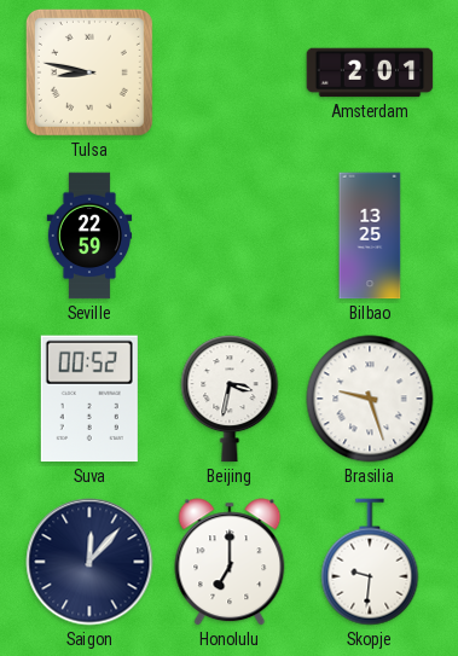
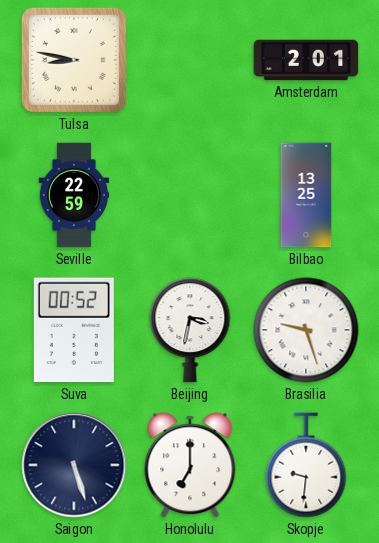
Saigon: 12:07 -> 5:27 (74, 465)
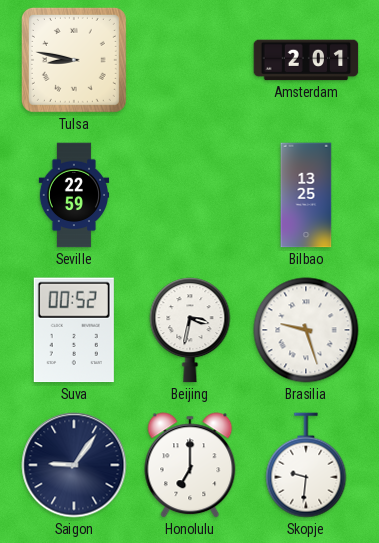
Saigon: 5:27 -> 9:06 (74, 465)
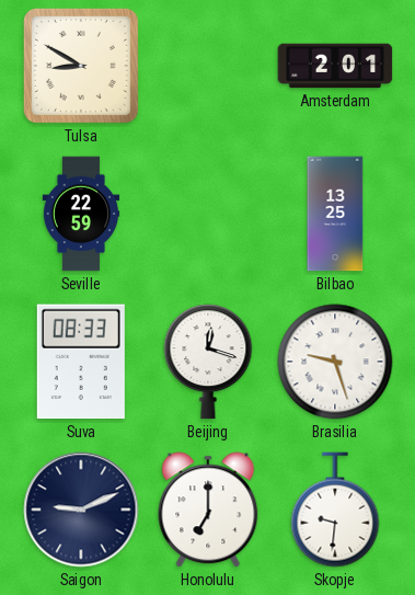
Tulsa: 8:47 -> 8:50 (81, 66)
Suva: 00:52 -> 08:33 (81, 362)
Beijing: 3:32 -> 12:18 (208, 362)
Saigon: 9:06 -> 9:11 (81, 510)
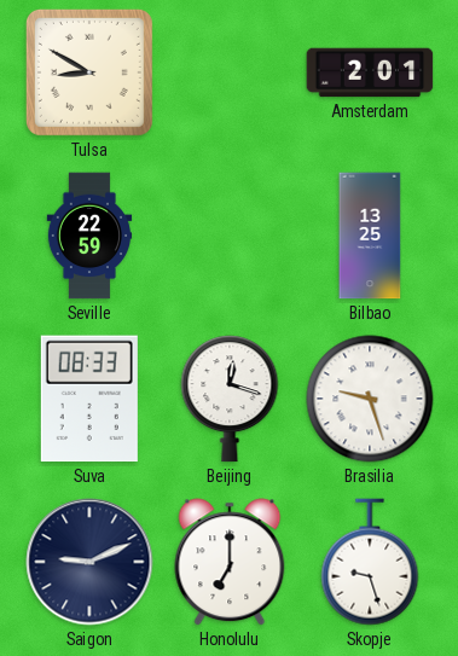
Skopje: 9:31 -> 9:27 (370, 562)
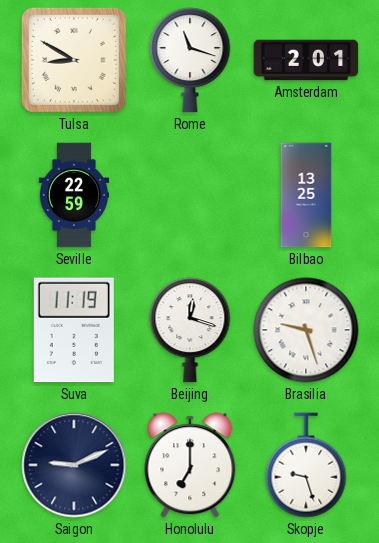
Rome: none -> 11:18 (190, 60)
Suva: 08:33 -> 11:19 (74, 330)
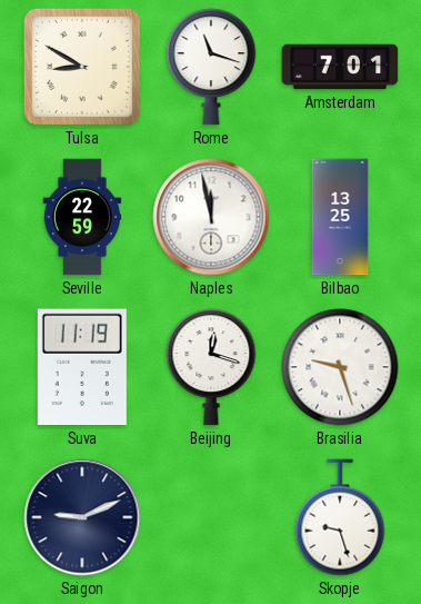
Amsterdam: 2:01 -> 7:01 (340, 67)
Naples: none -> 11:58 (211, 217)
Honolulu: 7:00 -> none (190, 465)
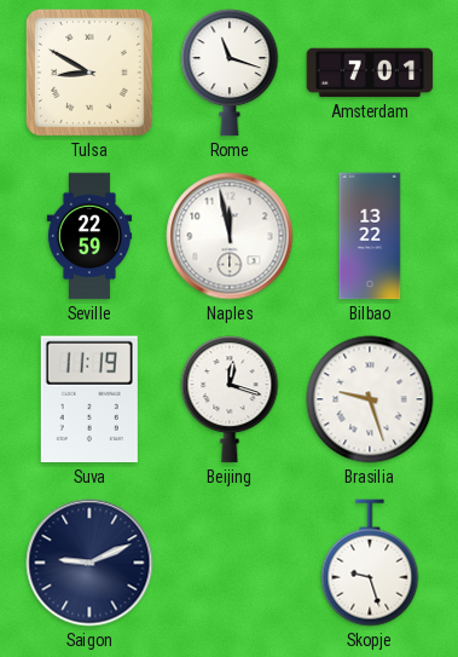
Bilbao: 13:25 -> 13:22 (370, 236)
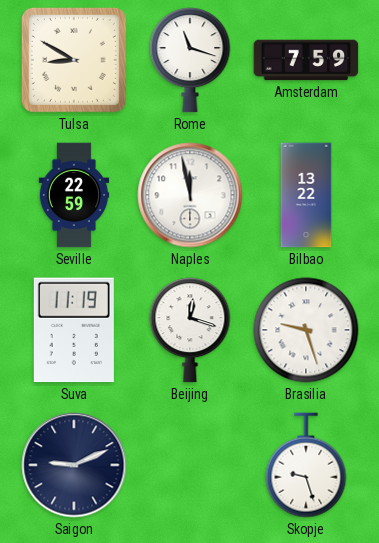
Amsterdam: 7:01 -> 7:59 (306, 60)
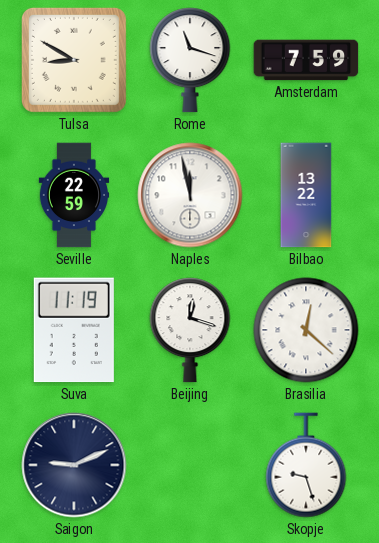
Brasilia: 9:27 -> 12:22 (306, 330)
